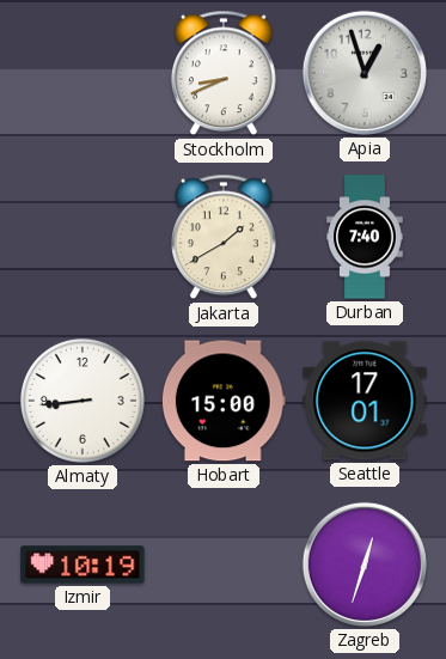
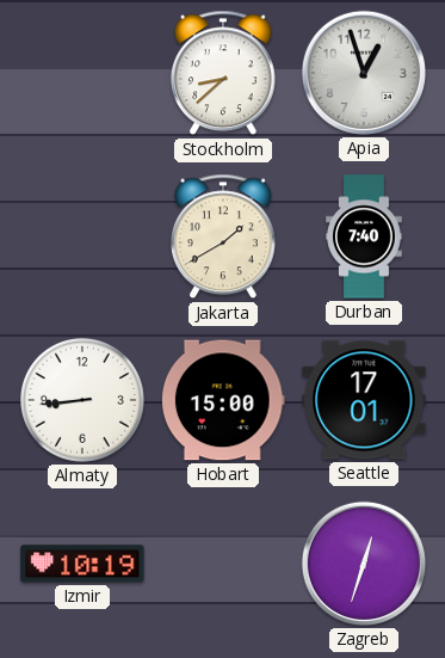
Stockholm: 8:41 -> 8:38 (223, 73)
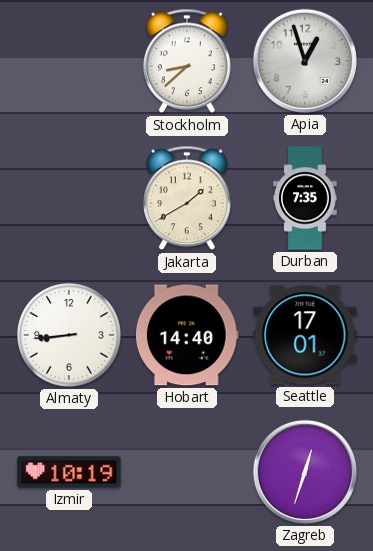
Durban: 7:40 -> 7:35 (305, 198)
Hobart: 15:00 -> 14:40 (187, 335)
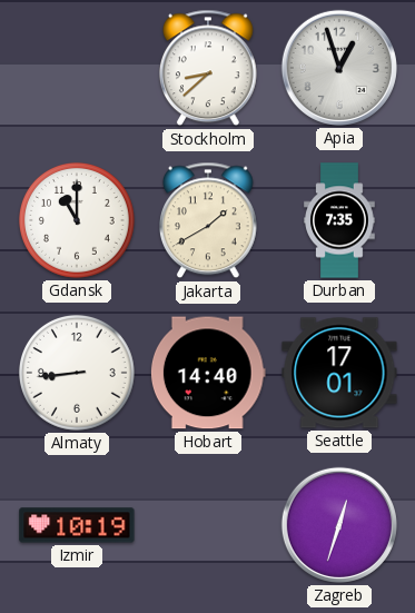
Gdansk: none -> 11:00 (77, 220)
